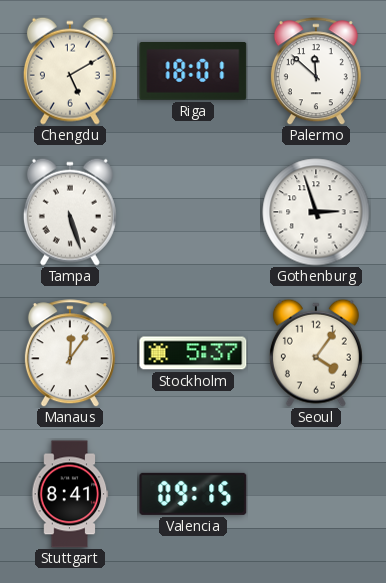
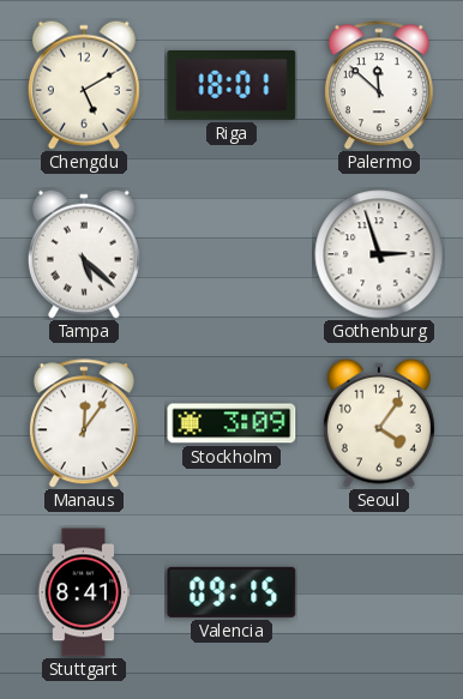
Tampa: 5:27 -> 5:22 (84, 254)
Stockholm: 5:37 -> 3:09 (231, 423)
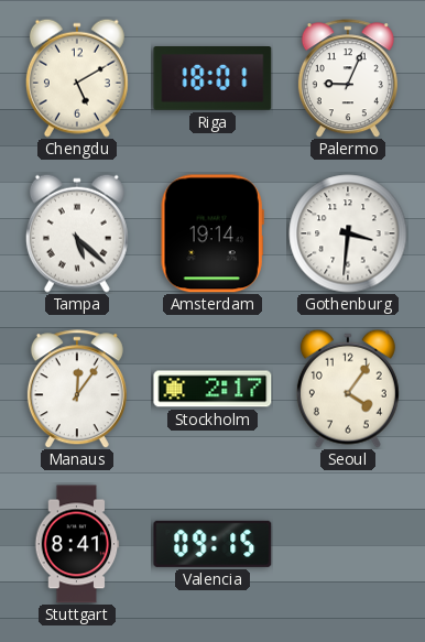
Palermo: 11:52 -> 9:04 (348, 78)
Amsterdam: none -> 19:14 (212, 233)
Gothenburg: 2:57 -> 3:31 (348, 233)
Stockholm: 3:09 -> 2:17 (212, 389)
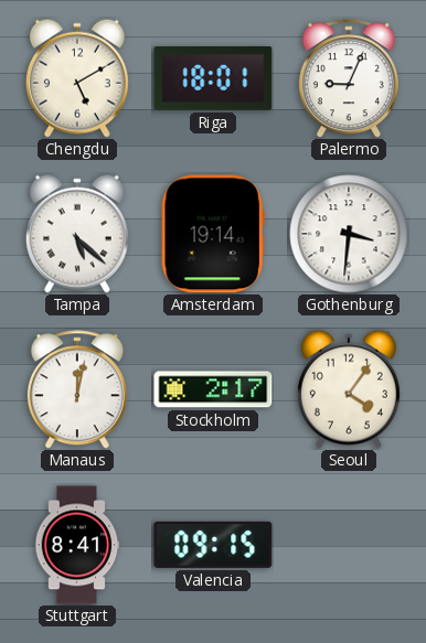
Manaus: 12:06 -> 12:02 (77, 389)
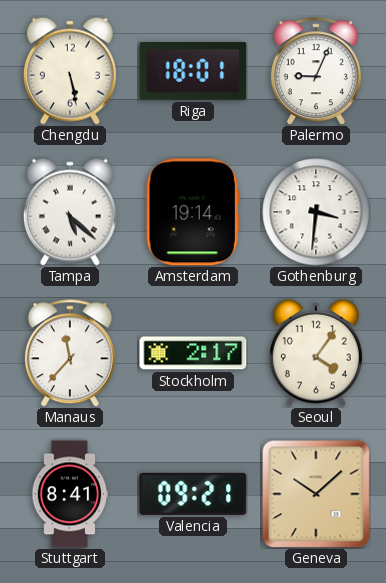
Chengdu: 5:10 -> 5:28 (70, 71)
Manaus: 12:02 -> 11:37 (70, 353)
Valencia: 09:15 -> 09:21 (193, 494)
Geneva: none -> 10:08 (316, 494)
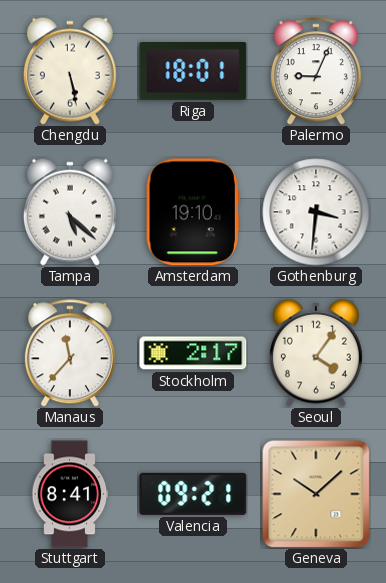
Amsterdam: 19:14 -> 19:10 (193, 212)
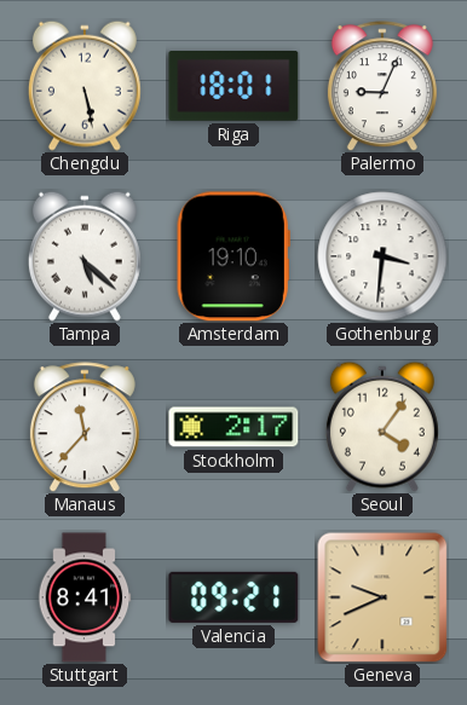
Geneva: 10:08 -> 9:41 (382, 597)
